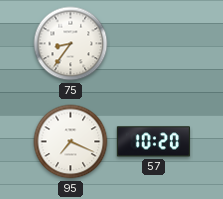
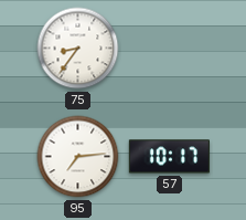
95: 7:19 -> 7:14 (78, 157)
57: 10:20 -> 10:17 (169, 157)
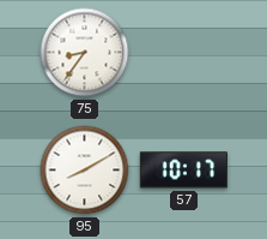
95: 7:14 -> 8:10 (85, 171)
